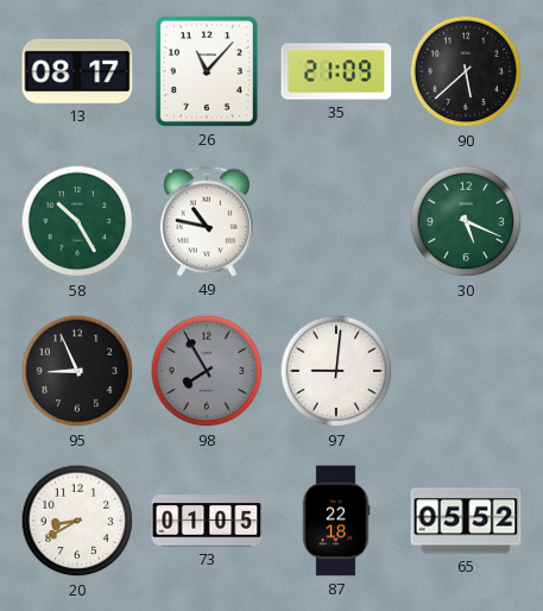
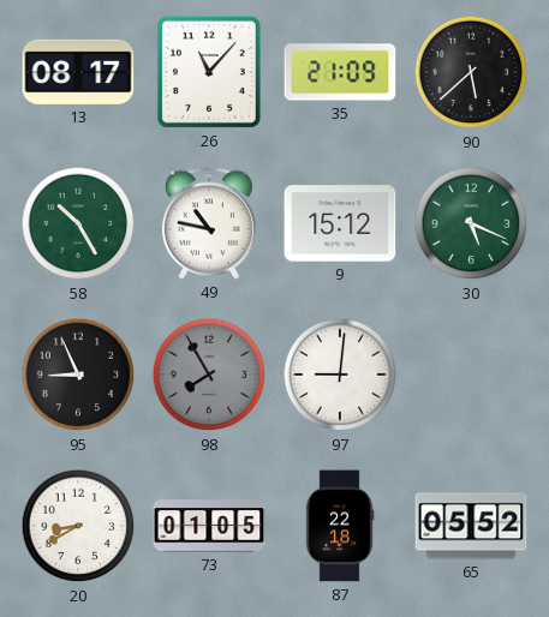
9: none -> 15:12 (340, 223)
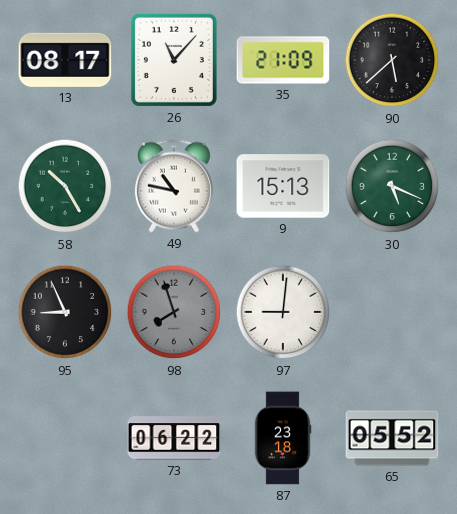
9: 15:12 -> 15:13 (283, 186)
98: 7:55 -> 7:57 (174, 312)
20: 8:40 -> none (78, 526)
73: 01:05 -> 06:22 (174, 438)
87: 22:18 -> 23:18 (283, 438)
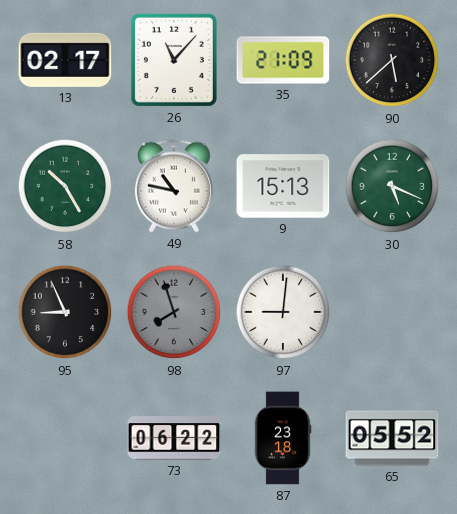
13: 08:17 -> 02:17 (65, 60)
